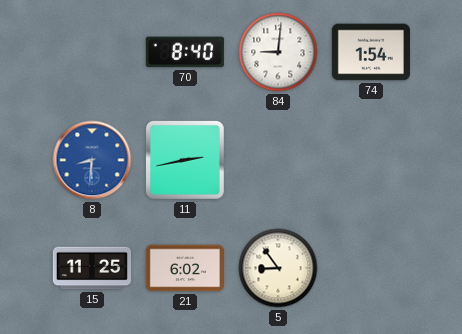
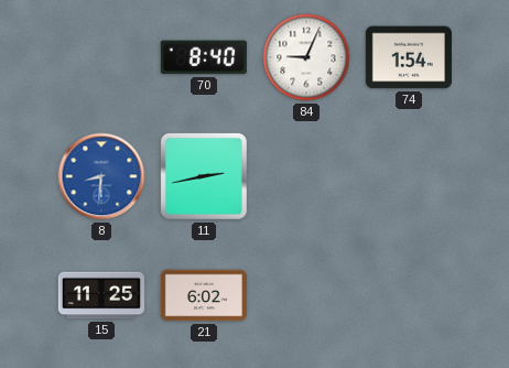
84: 9:01 -> 9:04 (306, 57)
5: 8:54 -> none (278, 268)
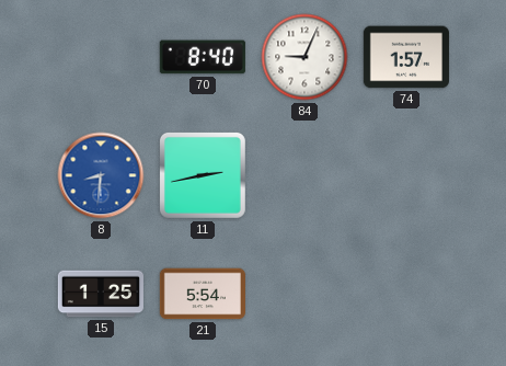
74: 1:54 -> 1:57 (406, 57)
15: 11:25 -> 1:25 (100, 294)
21: 6:02 -> 5:54 (202, 294)
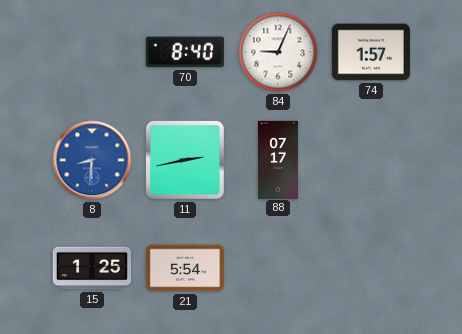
88: none -> 07:17 (278, 159)
